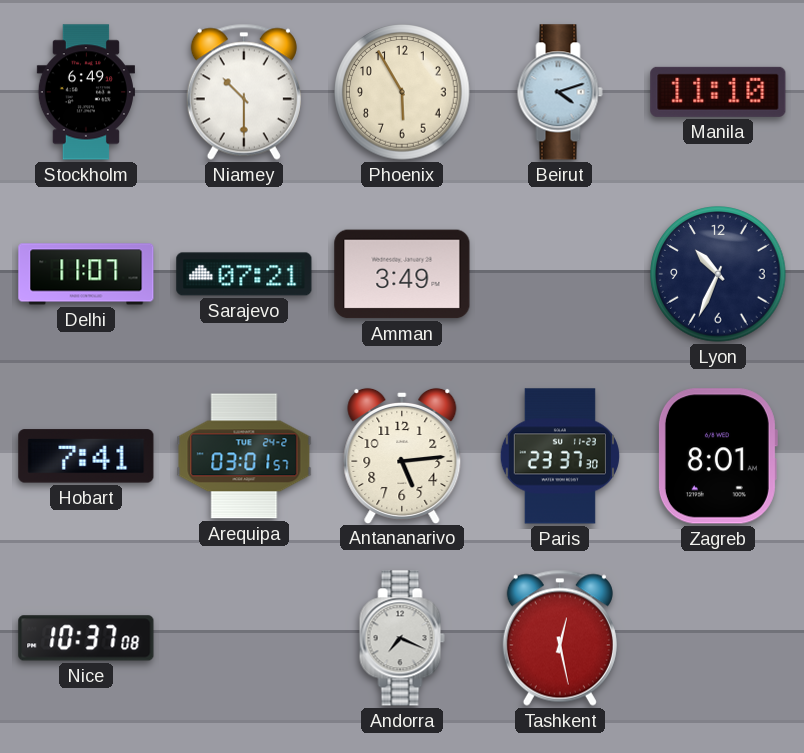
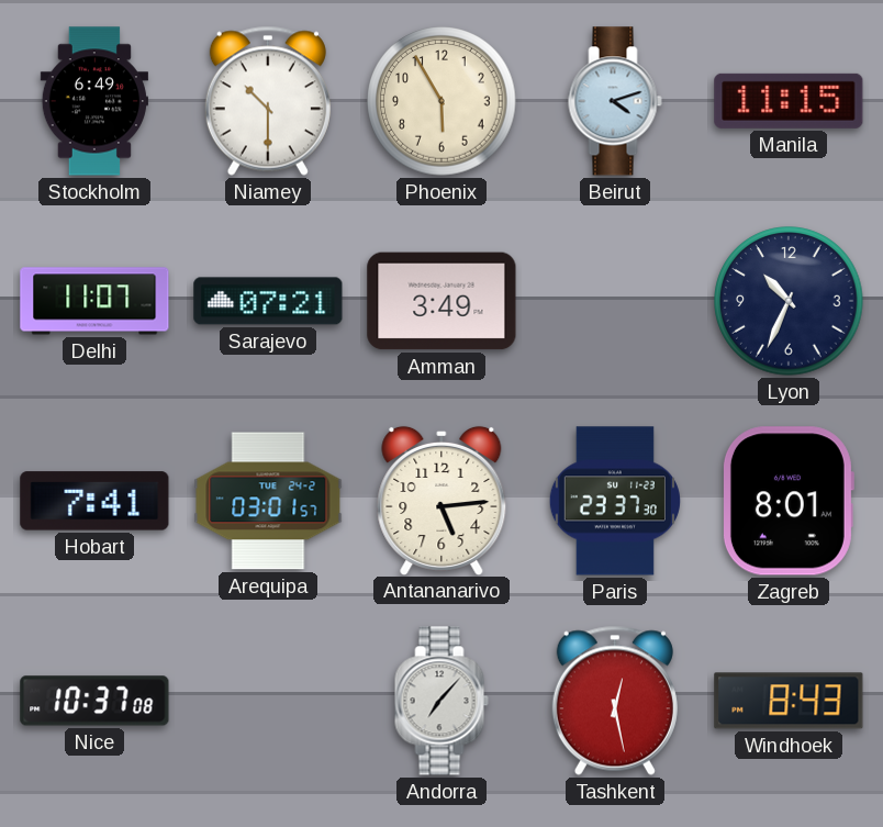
Manila: 11:10 -> 11:15 (789, 101)
Andorra: 7:19 -> 7:07 (441, 701)
Windhoek: none -> 8:43 (789, 701)
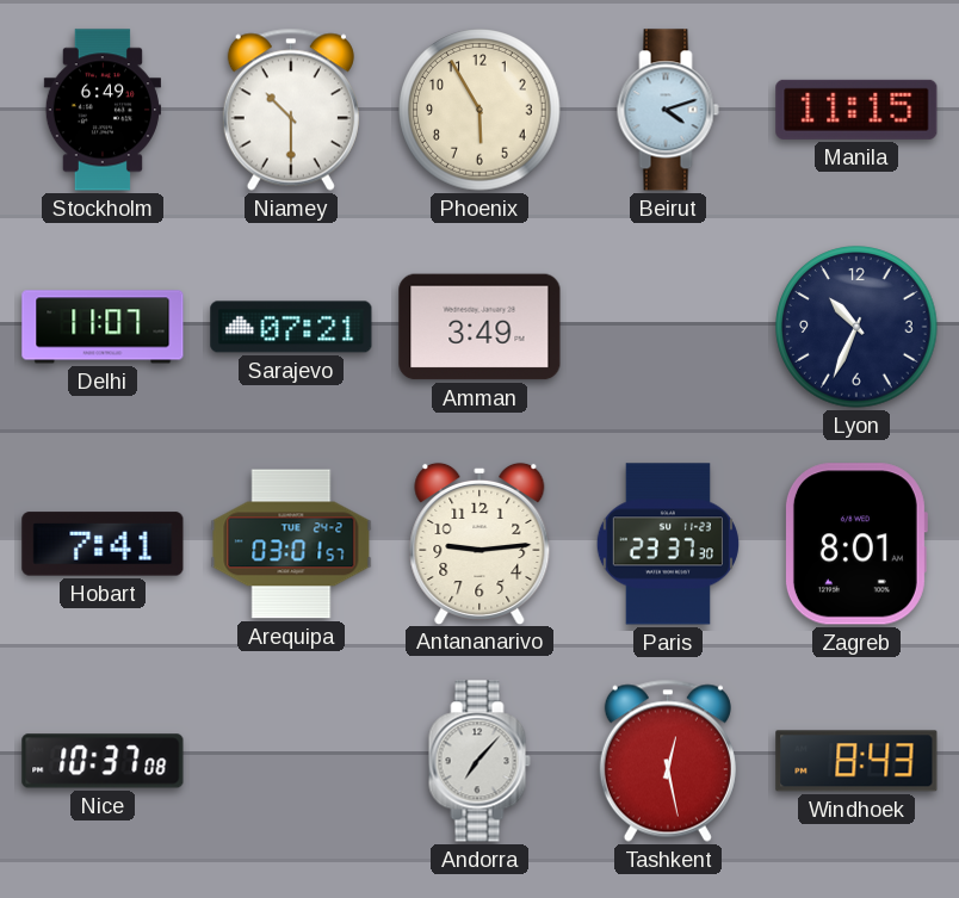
Antananarivo: 5:14 -> 9:14 (480, 543)
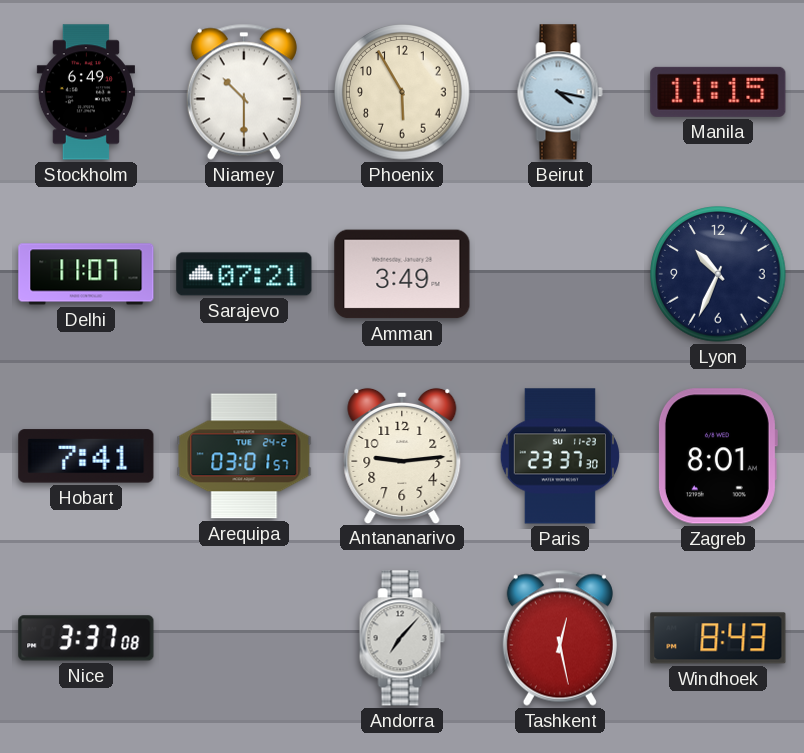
Beirut: 4:12 -> 4:17 (560, 92)
Nice: 10:37 -> 3:37 (86, 638)
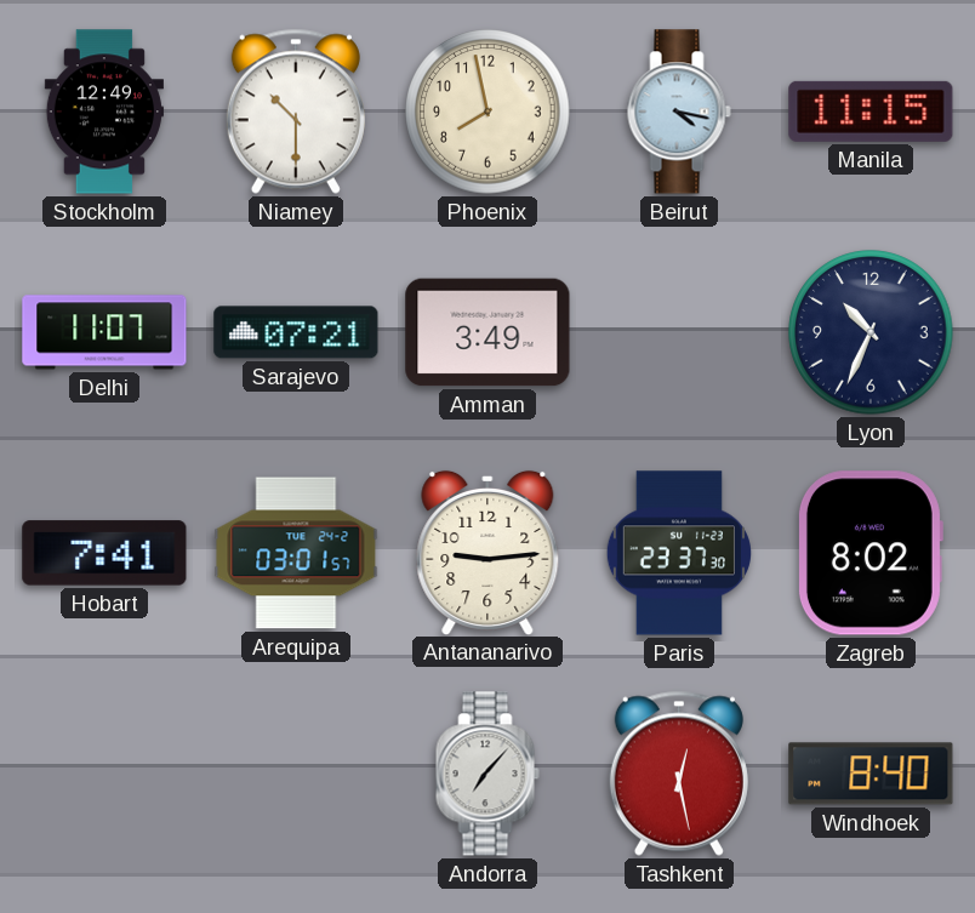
Stockholm: 6:49 -> 12:49 (104, 112)
Phoenix: 5:55 -> 7:58 (487, 112)
Zagreb: 8:01 -> 8:02 (869, 553)
Nice: 3:37 -> none (86, 638)
Windhoek: 8:43 -> 8:40 (871, 774)
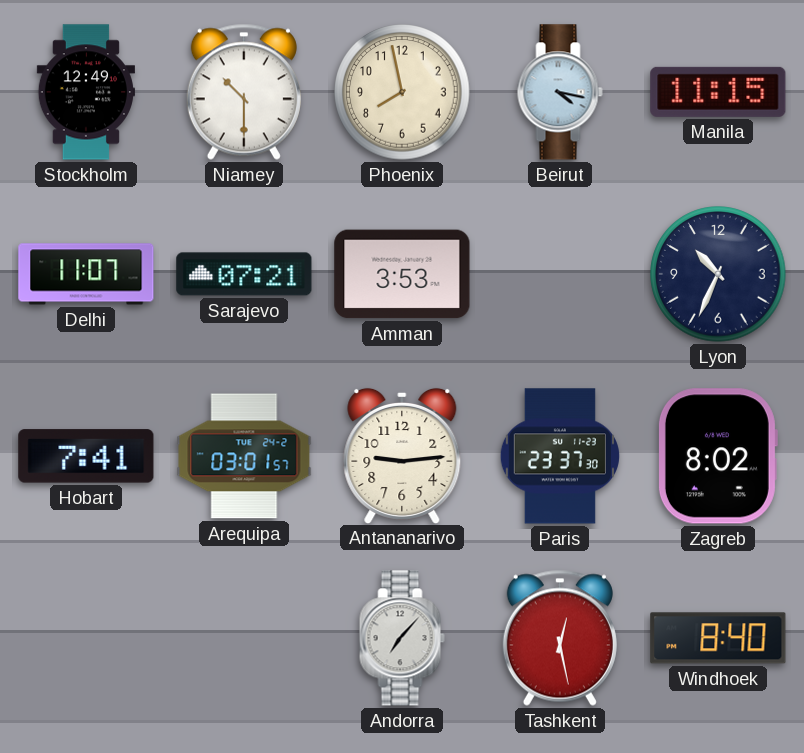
Amman: 3:49 -> 3:53 (402, 274)
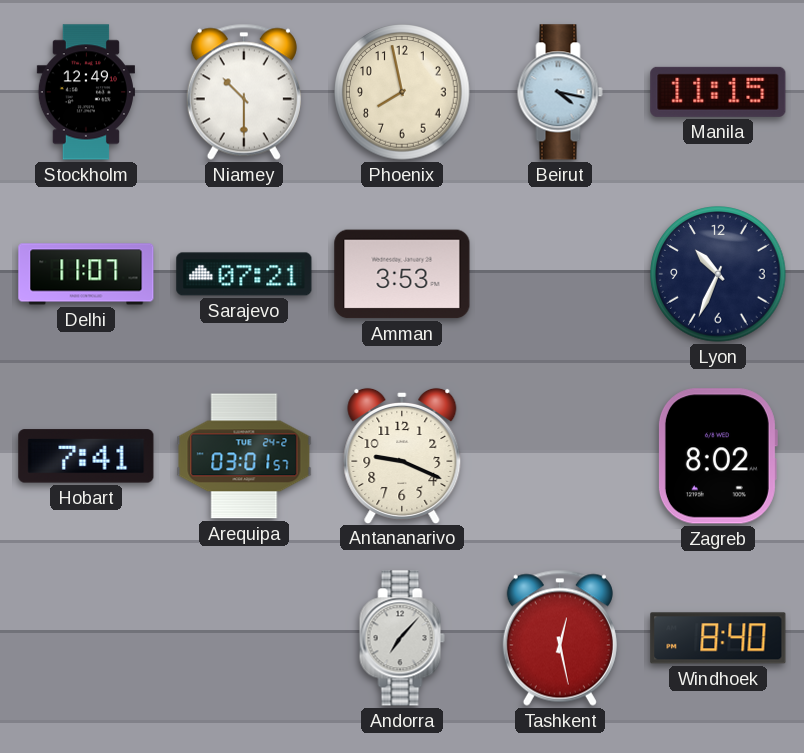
Antananarivo: 9:14 -> 9:19 (402, 455)
Paris: 23:37 -> none (560, 456)
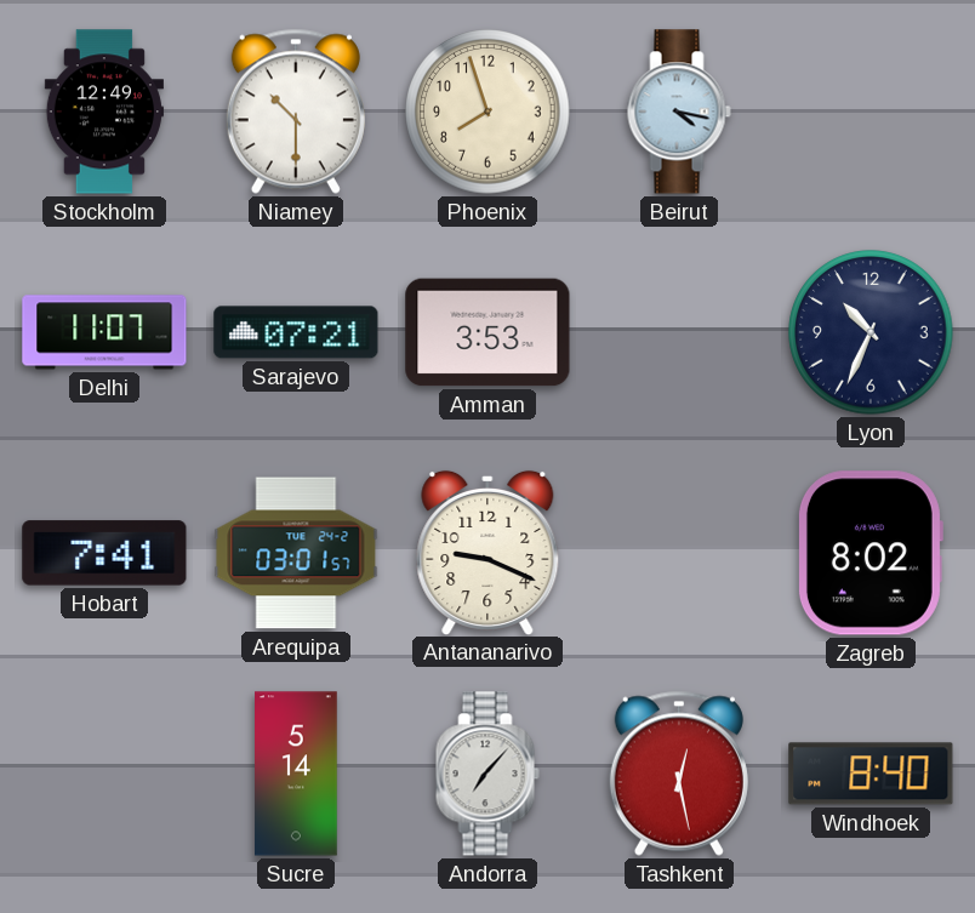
Phoenix: 7:58 -> 7:57 (487, 112)
Manila: 11:15 -> none (718, 92)
Sucre: none -> 5:14 (296, 774)
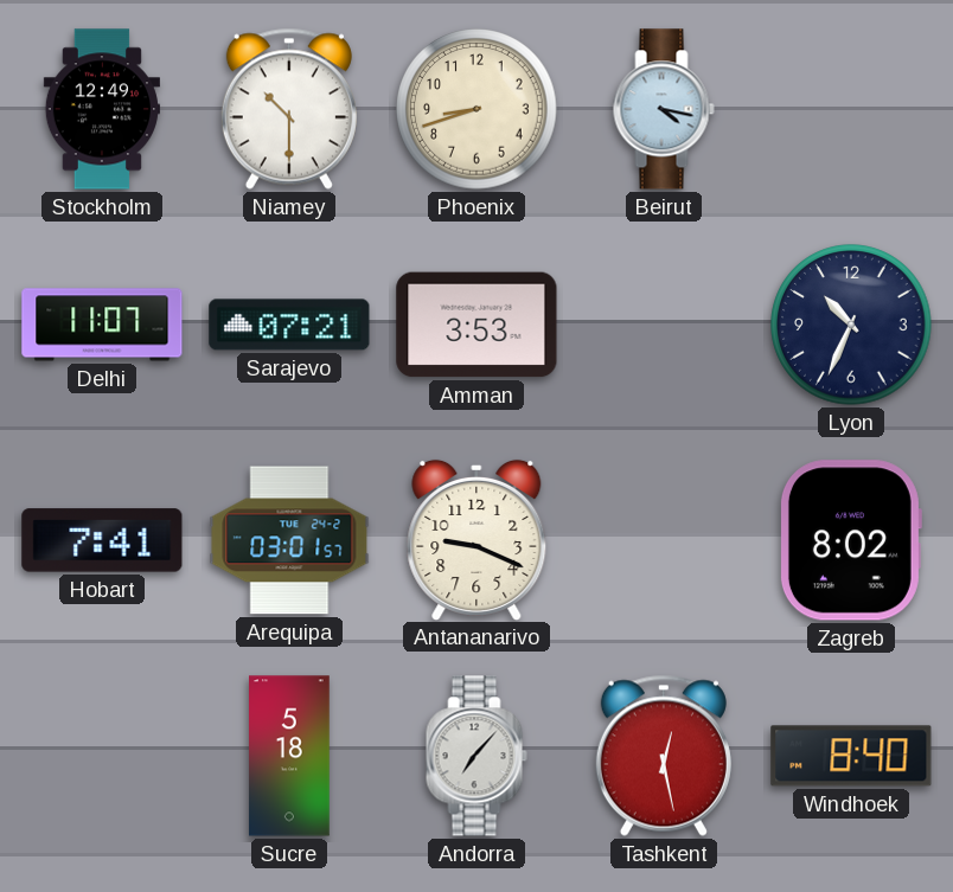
Phoenix: 7:57 -> 8:42 (476, 109)
Sucre: 5:14 -> 5:18 (289, 756)
